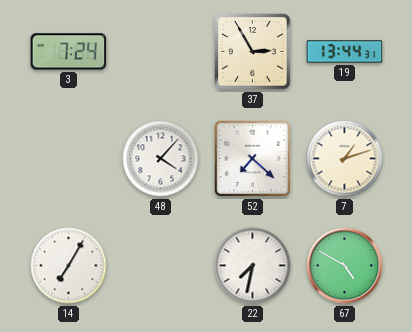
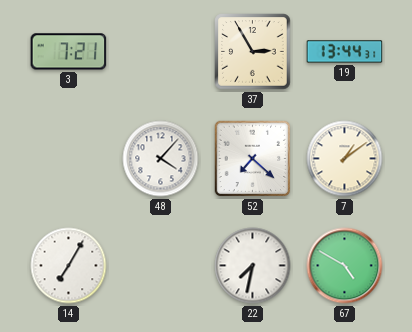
3: 7:24 -> 7:21 (69, 52)
7: 1:12 -> 1:09 (345, 159)
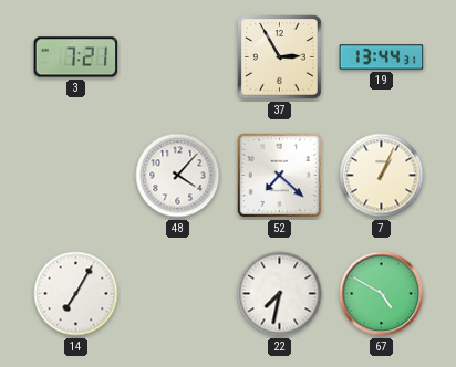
7: 1:09 -> 1:04 (382, 176)
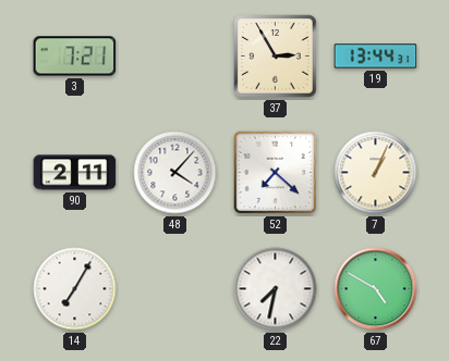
90: none -> 2:11 (75, 173)
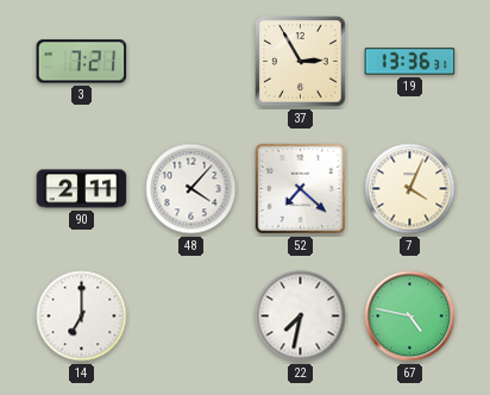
19: 13:44 -> 13:36 (410, 62)
7: 1:04 -> 4:04 (410, 189)
14: 7:05 -> 7:00 (82, 316)
67: 4:50 -> 4:47 (410, 316)
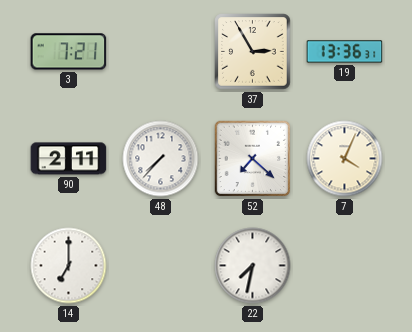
48: 4:07 -> 7:37 (161, 159)
67: 4:47 -> none (410, 316)
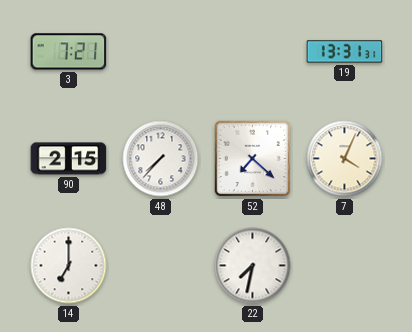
37: 2:55 -> none (253, 52)
19: 13:36 -> 13:31 (345, 52)
90: 2:11 -> 2:15 (69, 159)
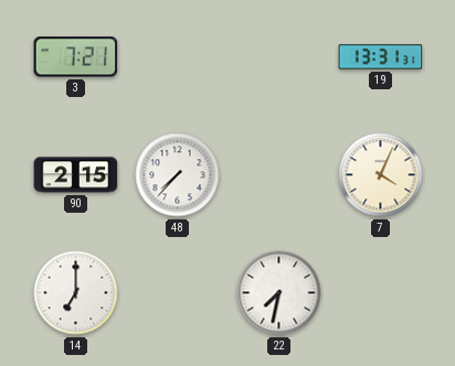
52: 7:22 -> none (253, 159)
